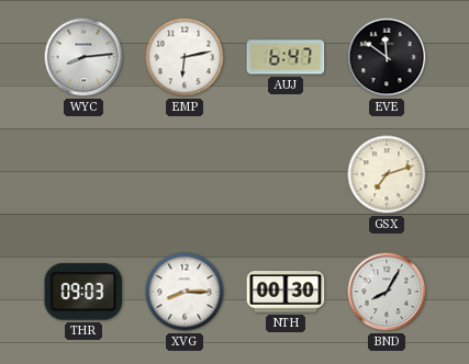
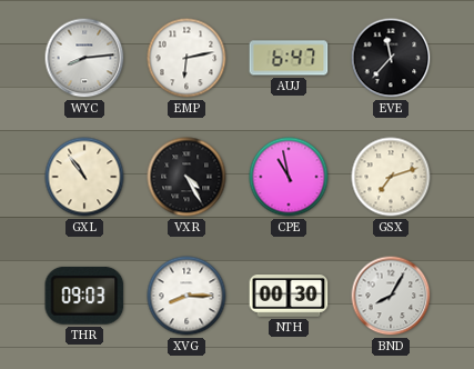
EVE: 11:51 -> 11:37 (391, 58)
GXL: none -> 10:54 (84, 177)
VXR: none -> 4:25 (186, 177)
CPE: none -> 10:58 (289, 177)
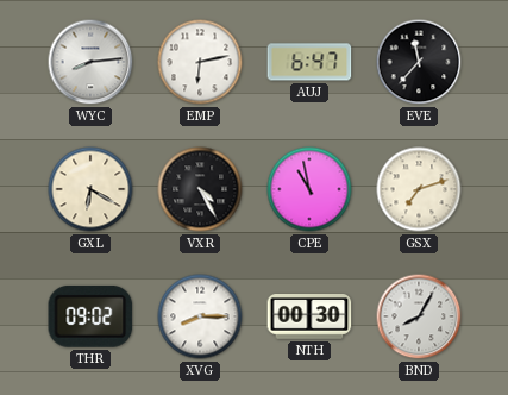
GXL: 10:54 -> 6:20 (90, 189)
THR: 09:03 -> 09:02 (90, 316)
